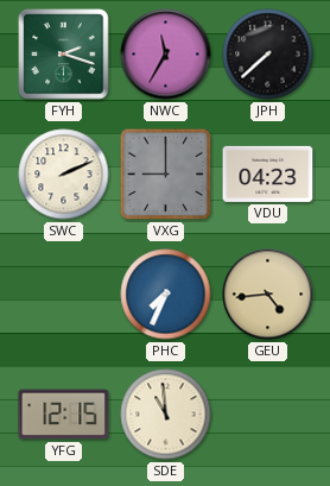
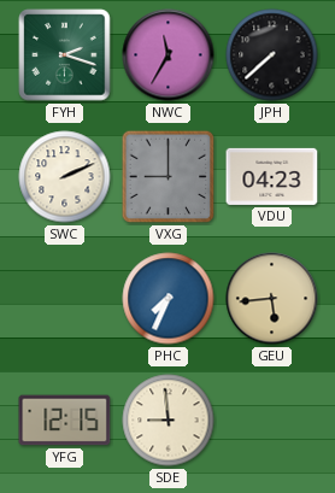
GEU: 4:44 -> 5:44 (272, 299)
SDE: 10:59 -> 8:59 (169, 421)
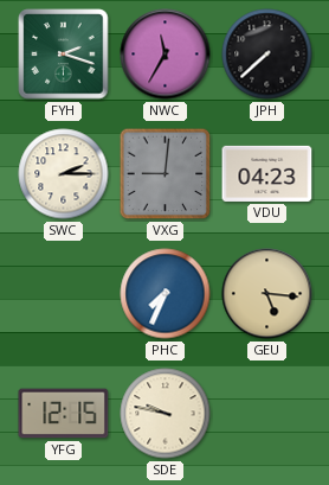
SWC: 2:11 -> 2:15 (64, 174)
VXG: 9:00 -> 9:01 (166, 174)
GEU: 5:44 -> 5:16 (267, 294)
SDE: 8:59 -> 9:47 (166, 414)
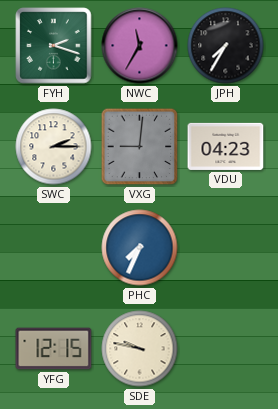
JPH: 7:38 -> 7:35 (226, 46)
GEU: 5:16 -> none (267, 294)
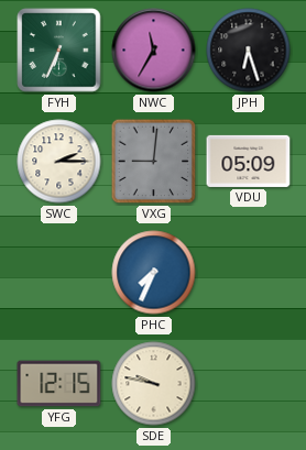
FYH: 2:18 -> 6:34 (59, 51)
JPH: 7:35 -> 6:27 (249, 51)
VDU: 04:23 -> 05:09 (249, 161)
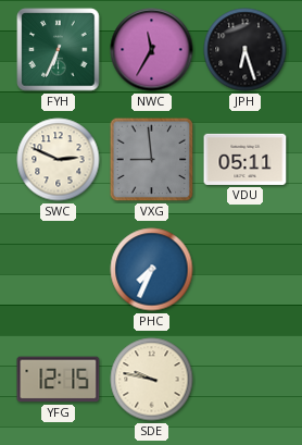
SWC: 2:15 -> 2:49 (59, 160)
VXG: 9:01 -> 8:59 (152, 160)
VDU: 05:09 -> 05:11 (246, 159)
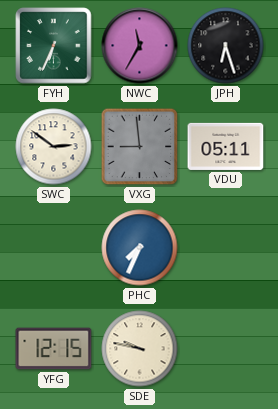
SWC: 2:49 -> 2:51 (54, 147)
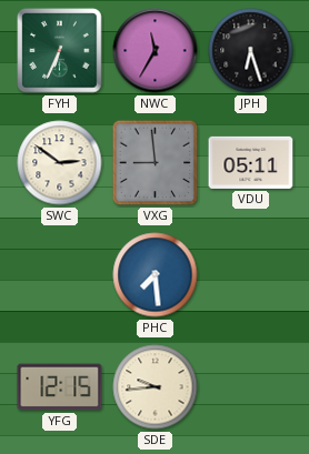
PHC: 7:34 -> 7:29 (156, 275)
SDE: 9:47 -> 9:44 (156, 387)
